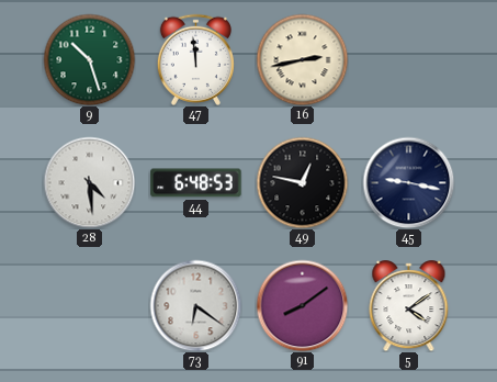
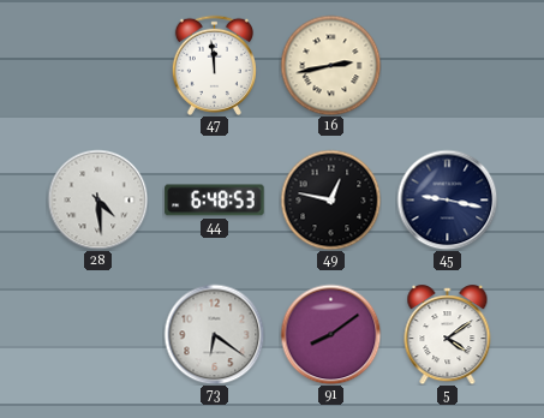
9: 10:27 -> none (89, 59)
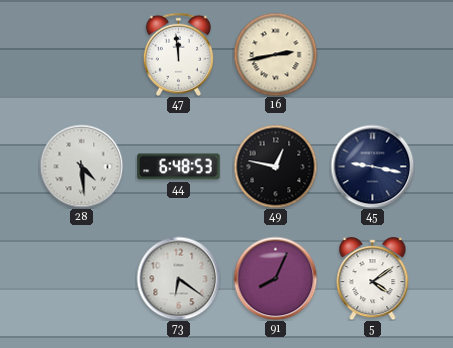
91: 8:09 -> 8:04 (275, 278)
